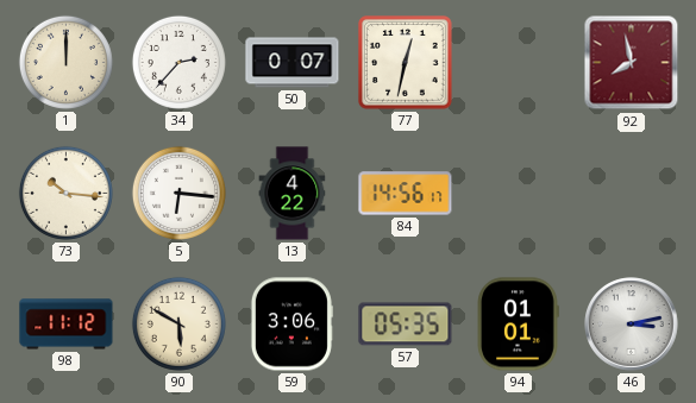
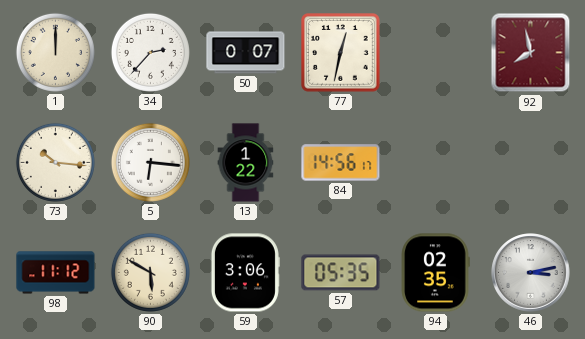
13: 4:22 -> 1:22 (246, 163)
94: 01:01 -> 02:35 (435, 273)
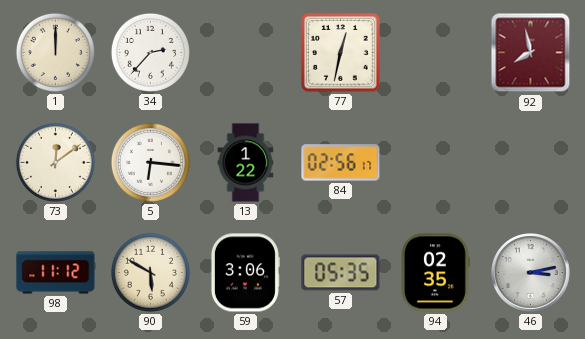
50: 0:07 -> none (246, 53)
73: 10:16 -> 12:09 (55, 162)
84: 14:56 -> 02:56 (341, 163)
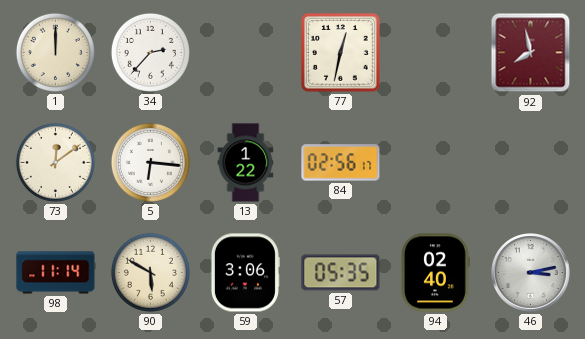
98: 11:12 -> 11:14 (56, 273)
94: 02:35 -> 02:40 (435, 273)
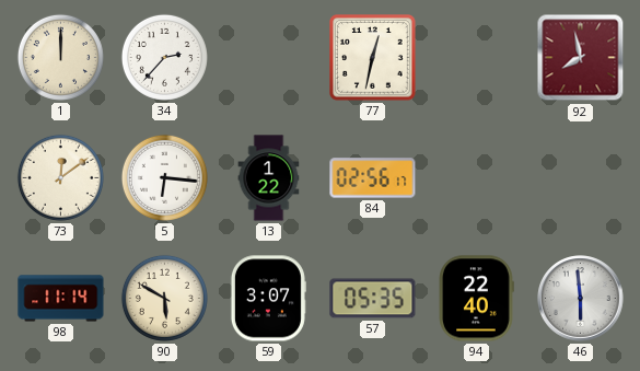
59: 3:06 -> 3:07 (268, 299)
94: 02:40 -> 22:40 (476, 299)
46: 3:13 -> 5:59 (581, 299)
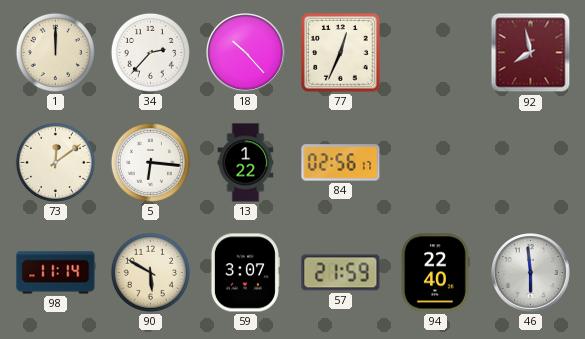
18: none -> 10:23 (246, 53)
77: 12:32 -> 12:34 (341, 53)
57: 05:35 -> 21:59 (341, 273)
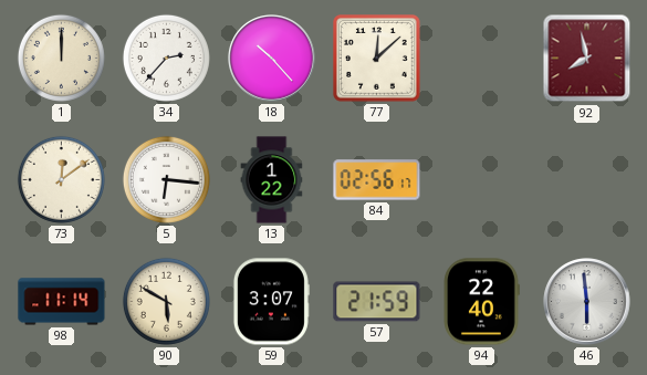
77: 12:34 -> 12:08 (377, 59)
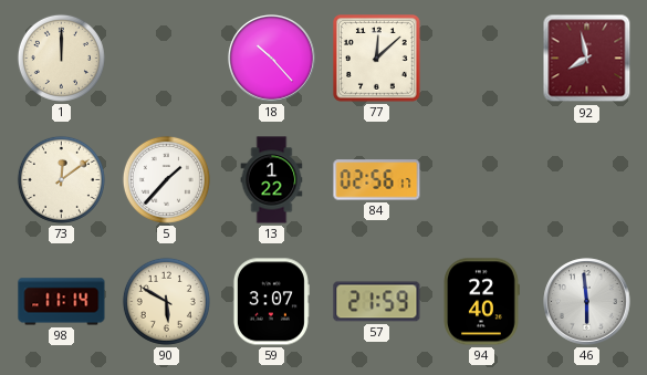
34: 2:37 -> none (166, 58)
5: 6:16 -> 1:37 (166, 179)
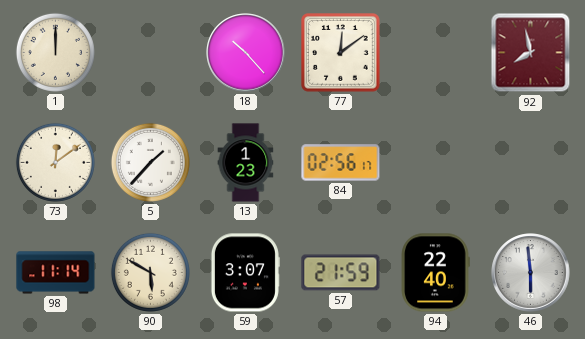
77: 12:08 -> 12:09 (341, 53)
13: 1:22 -> 1:23 (246, 163)
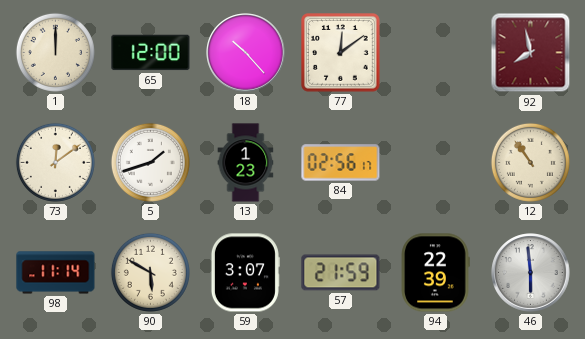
65: none -> 12:00 (151, 53)
5: 1:37 -> 1:42 (150, 162)
12: none -> 10:54 (530, 162)
94: 22:40 -> 22:39 (435, 273)
